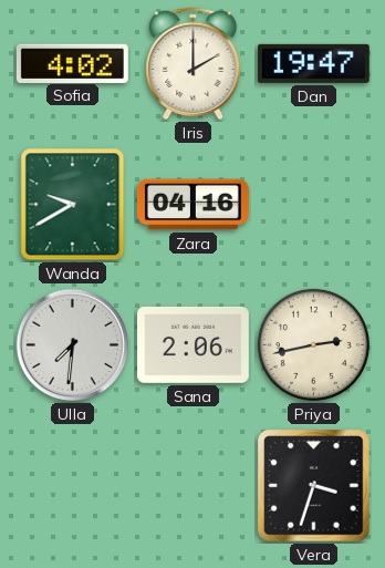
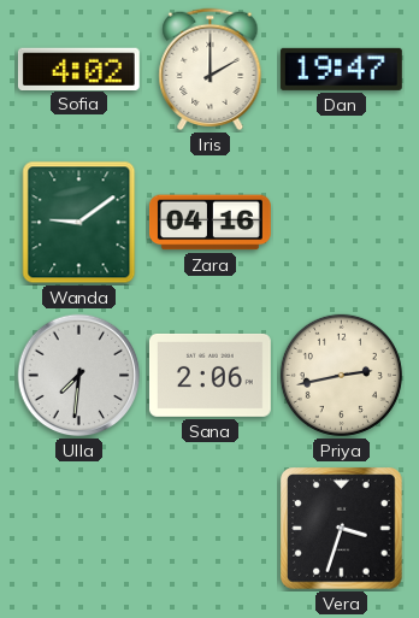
Wanda: 9:40 -> 9:09 (79, 223)
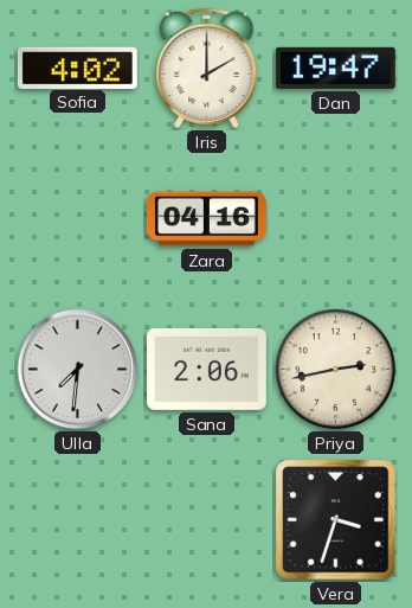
Wanda: 9:09 -> none (79, 223)
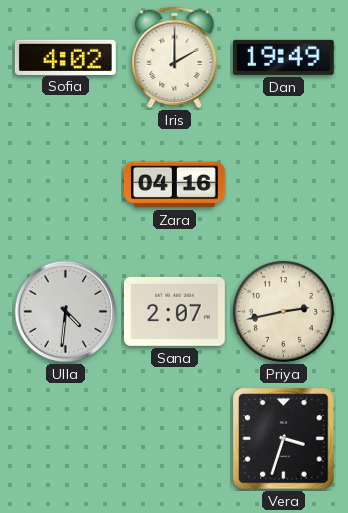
Dan: 19:47 -> 19:49 (283, 57)
Ulla: 7:31 -> 4:31 (66, 312)
Sana: 2:06 -> 2:07 (174, 311)
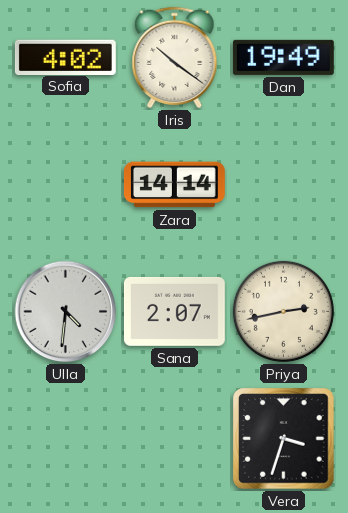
Iris: 2:00 -> 10:21 (175, 58)
Zara: 04:16 -> 14:14 (174, 185)
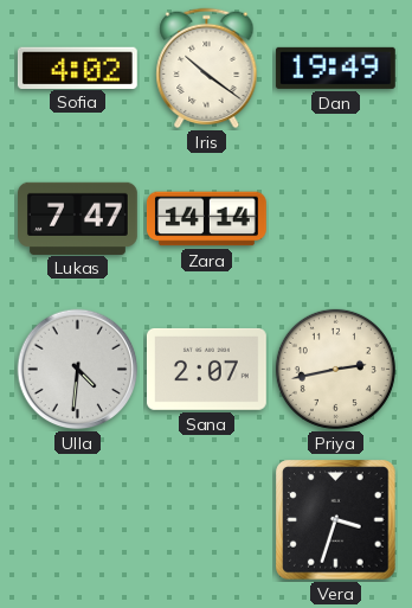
Lukas: none -> 7:47 (78, 218)
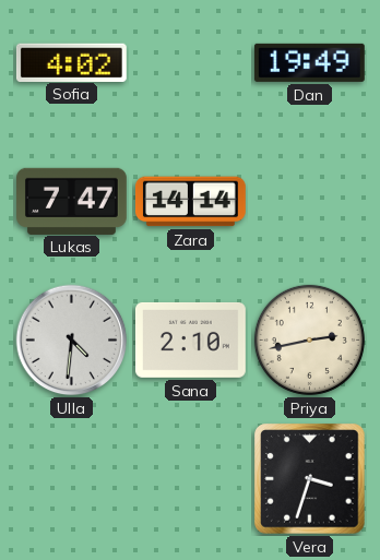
Iris: 10:21 -> none (207, 69)
Sana: 2:07 -> 2:10 (190, 339)
